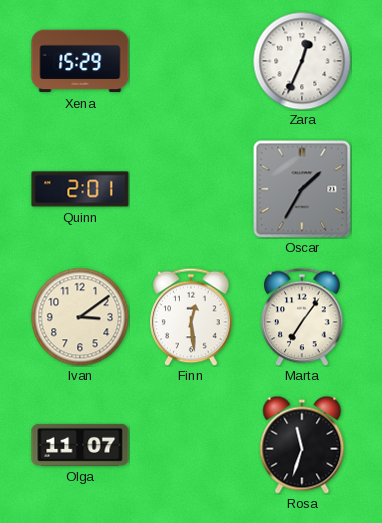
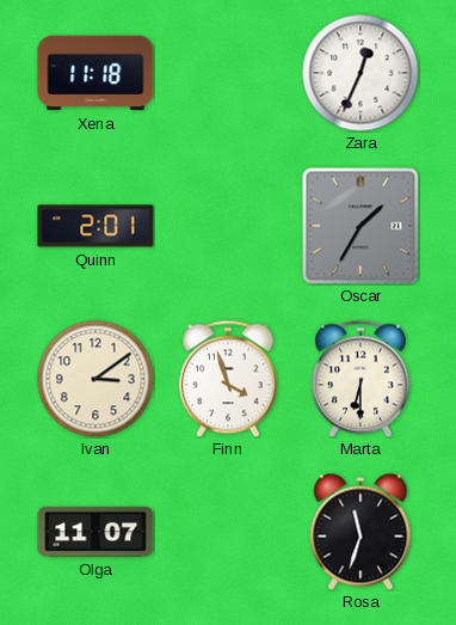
Xena: 15:29 -> 11:18 (95, 73)
Finn: 12:29 -> 3:57 (228, 379)
Marta: 7:06 -> 6:30 (361, 379)
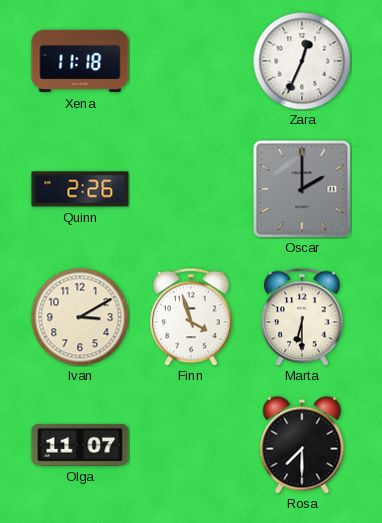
Quinn: 2:01 -> 2:26 (80, 189)
Oscar: 1:35 -> 2:00 (302, 189)
Ivan: 3:09 -> 3:10 (80, 317)
Rosa: 11:33 -> 7:30 (302, 445)
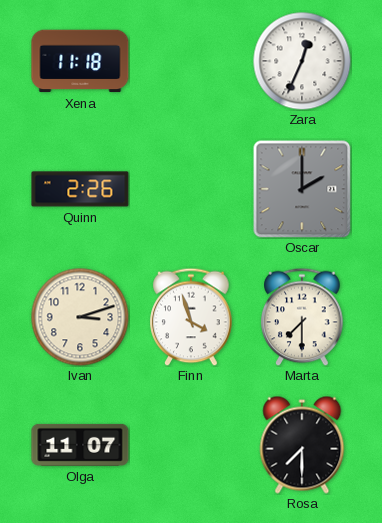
Ivan: 3:10 -> 3:12 (80, 317)
Marta: 6:30 -> 7:30 (302, 317)
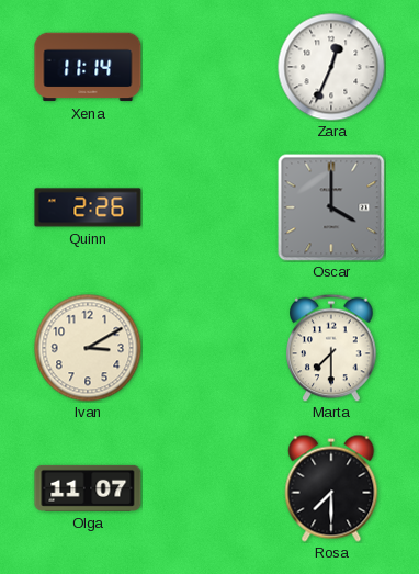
Xena: 11:18 -> 11:14 (88, 67)
Oscar: 2:00 -> 4:00 (331, 207)
Ivan: 3:12 -> 3:10 (88, 348)
Finn: 3:57 -> none (191, 317)
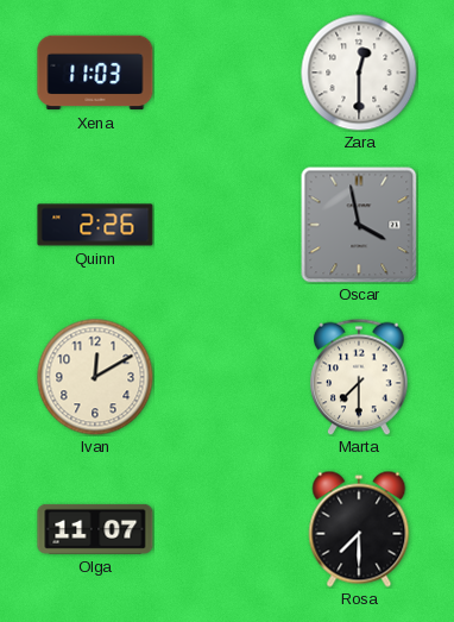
Xena: 11:14 -> 11:03 (95, 73)
Zara: 12:34 -> 12:30 (359, 73)
Oscar: 4:00 -> 3:58 (359, 225)
Ivan: 3:10 -> 12:10 (95, 377)
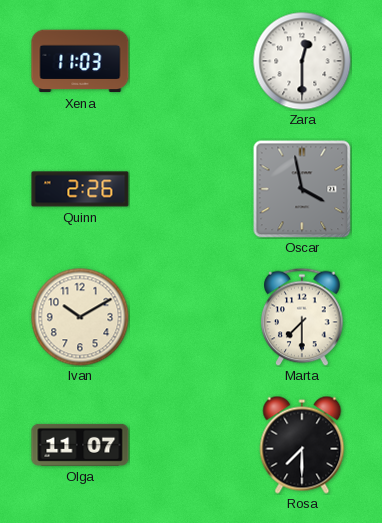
Ivan: 12:10 -> 10:10 (80, 317)
